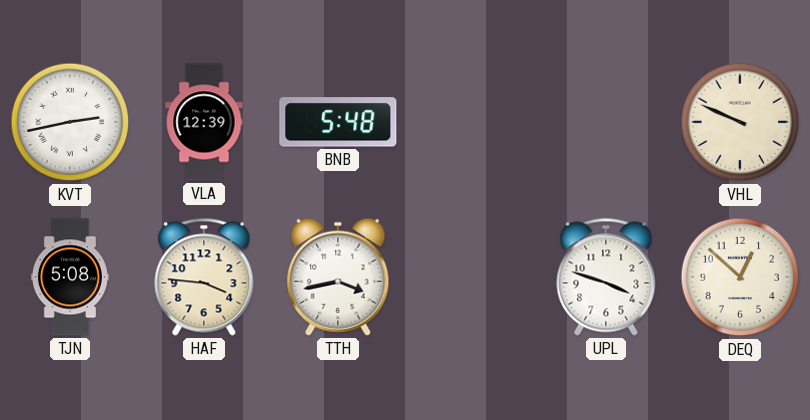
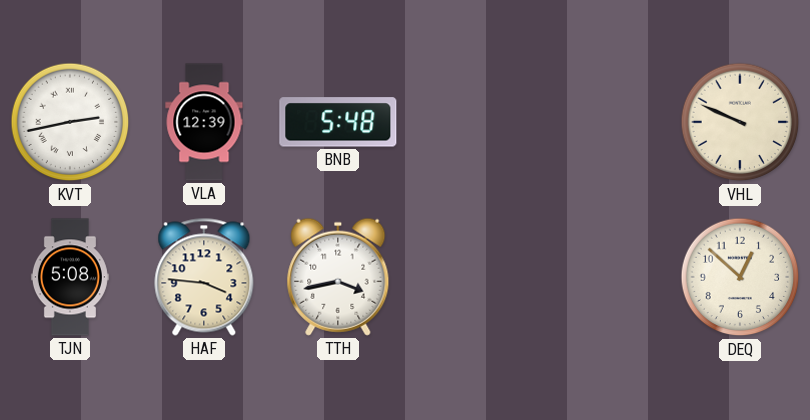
UPL: 3:48 -> none (606, 277)
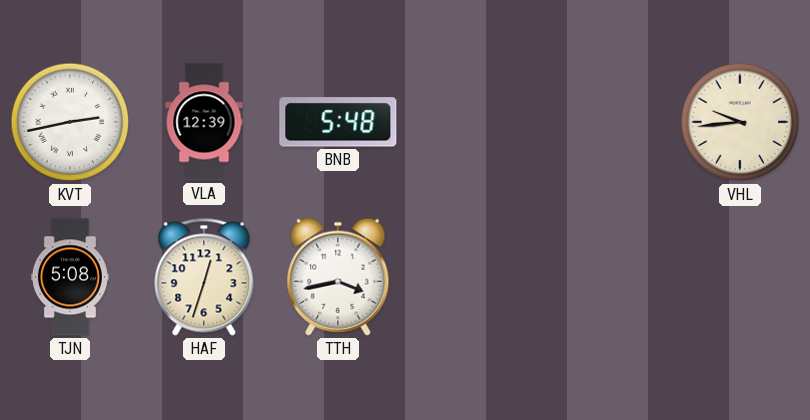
VHL: 9:49 -> 9:44 (740, 122)
HAF: 3:46 -> 12:33 (204, 277)
DEQ: 12:52 -> none (740, 277)
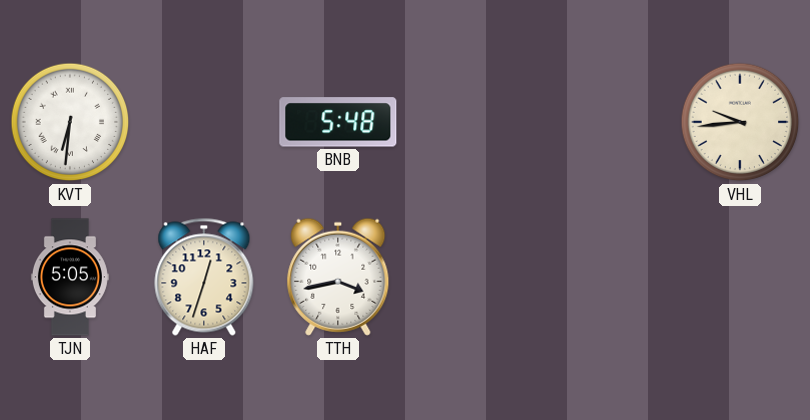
KVT: 2:43 -> 6:31 (70, 122)
VLA: 12:39 -> none (204, 122)
TJN: 5:08 -> 5:05 (70, 277)
